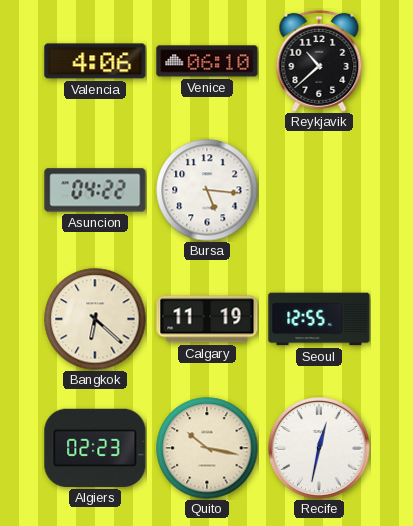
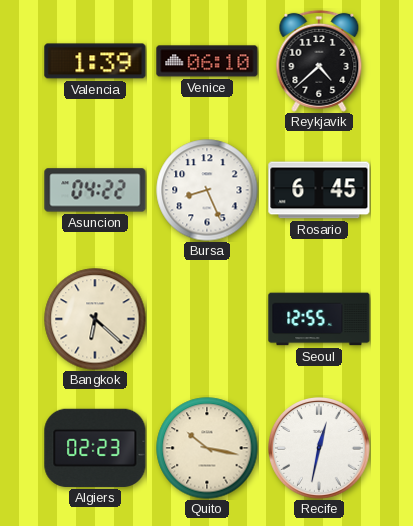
Valencia: 4:06 -> 1:39 (95, 61)
Reykjavik: 10:38 -> 4:38 (319, 61)
Bursa: 5:16 -> 8:26 (207, 190)
Rosario: none -> 6:45 (319, 190)
Calgary: 11:19 -> none (207, 319)
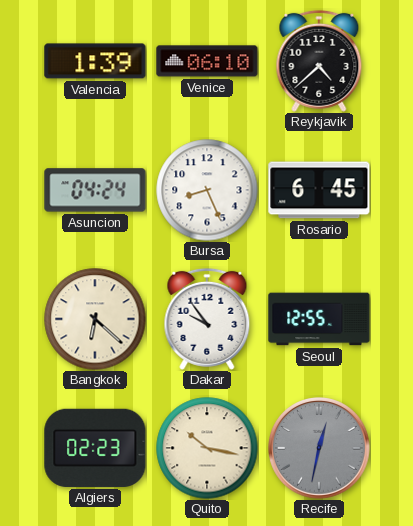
Asuncion: 04:22 -> 04:24 (95, 190)
Dakar: none -> 9:54 (207, 319)
Recife dial: white -> grey (320, 449)
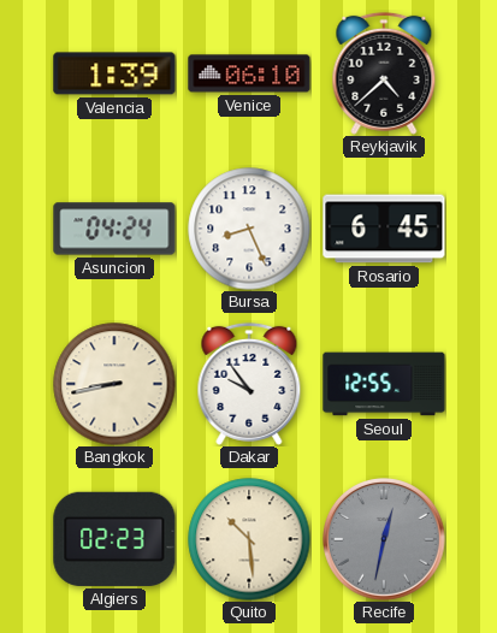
Bangkok: 6:22 -> 8:43 (114, 384)
Quito: 10:17 -> 10:29 (249, 539)
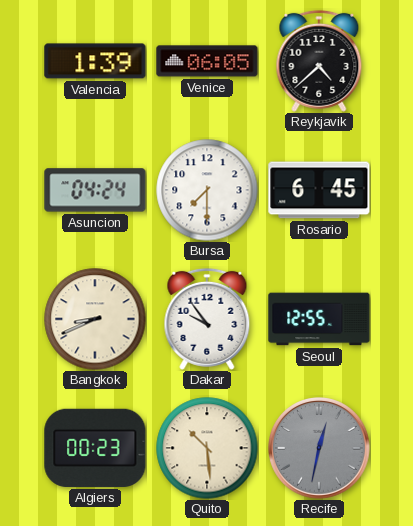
Venice: 06:10 -> 06:05 (207, 61)
Bursa: 8:26 -> 7:30 (207, 190)
Bangkok: 8:43 -> 8:41 (95, 319)
Algiers: 02:23 -> 00:23 (95, 448)
